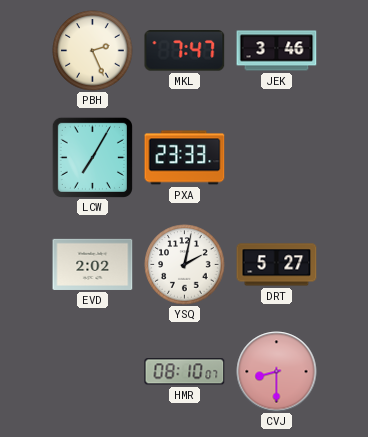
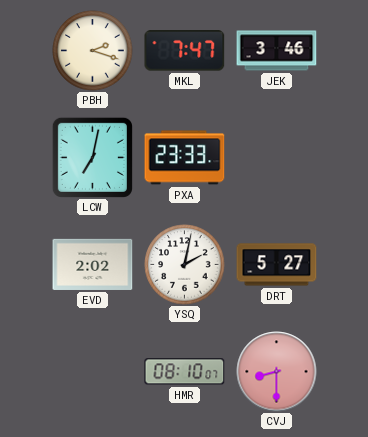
PBH: 2:26 -> 2:18 (93, 51)
LCW: 7:05 -> 7:02 (92, 157)
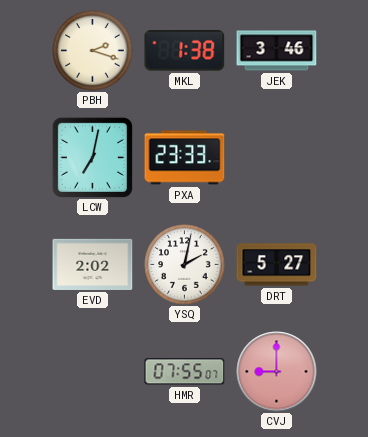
MKL: 7:47 -> 1:38 (185, 51)
HMR: 08:10 -> 07:55 (185, 372)
CVJ: 8:30 -> 9:00 (277, 372)
